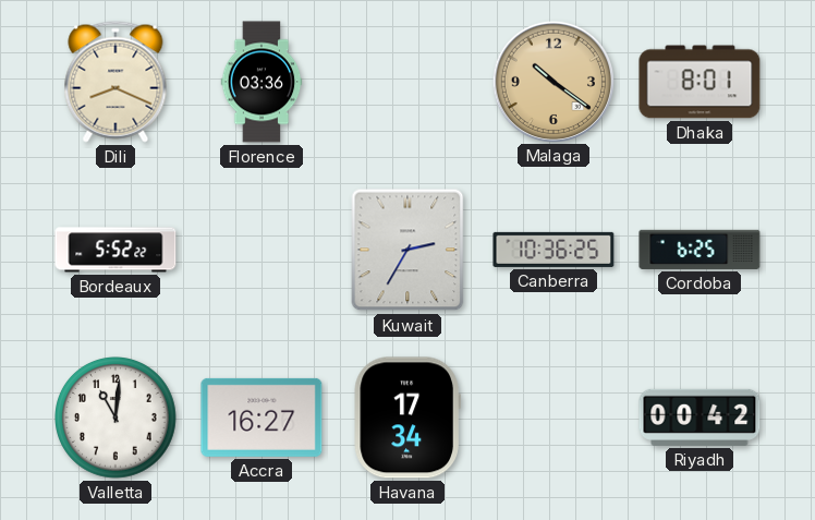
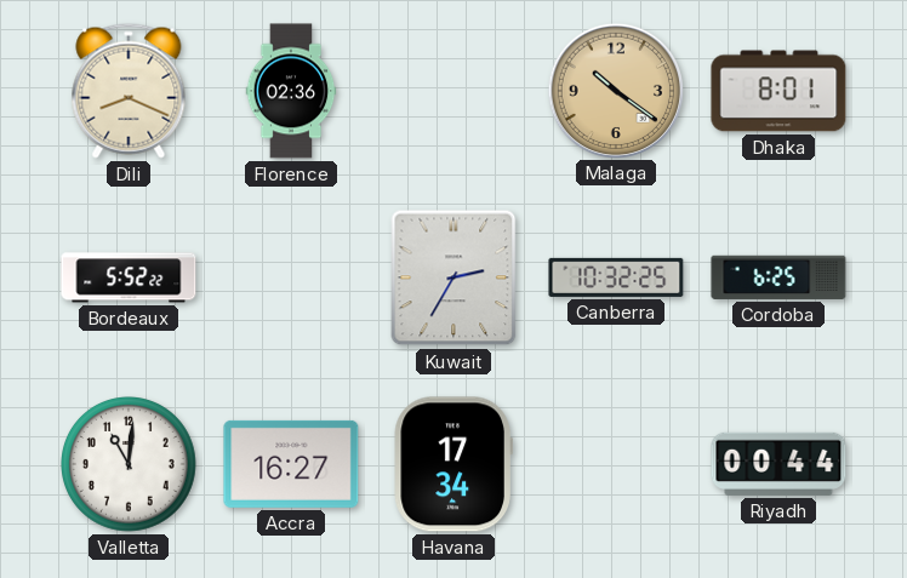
Florence: 03:36 -> 02:36 (291, 91)
Canberra: 10:36 -> 10:32 (616, 277)
Riyadh: 00:42 -> 00:44 (778, 464)
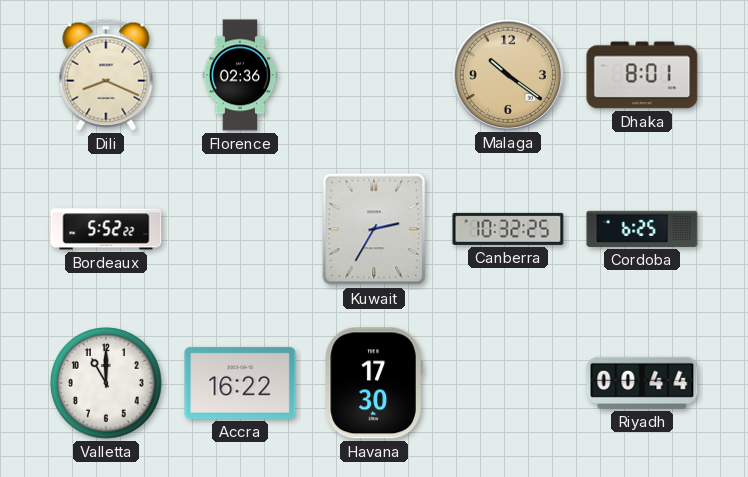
Valletta: 11:01 -> 11:00 (107, 384)
Accra: 16:27 -> 16:22 (240, 383)
Havana: 17:34 -> 17:30 (374, 383)
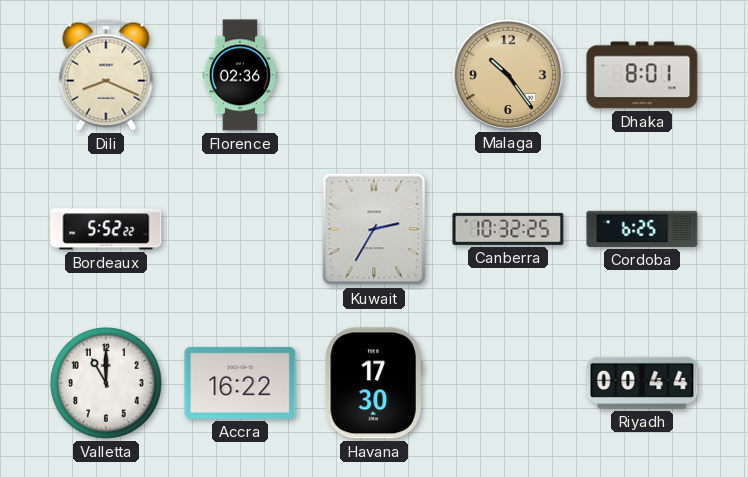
Malaga: 10:21 -> 10:24 (507, 74)
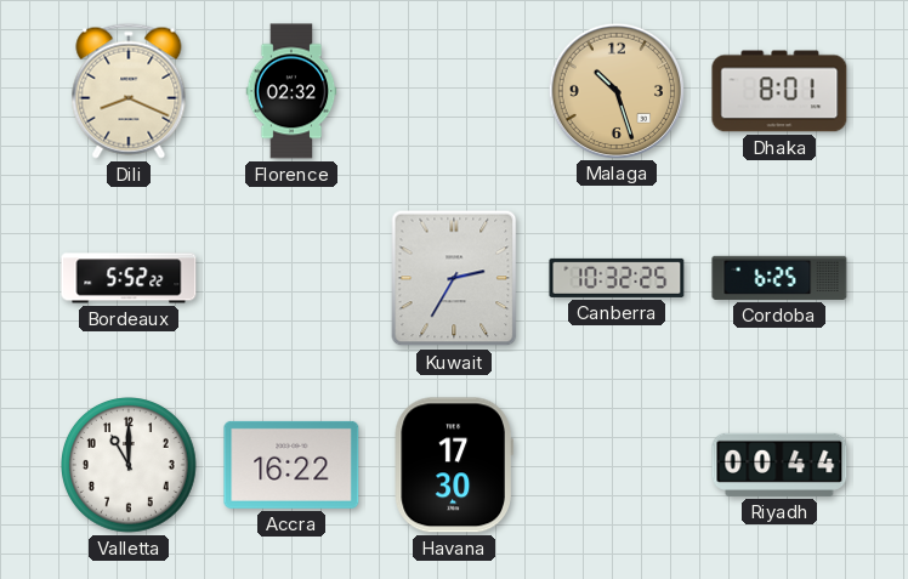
Florence: 02:36 -> 02:32 (291, 91)
Malaga: 10:24 -> 10:27 (615, 90)
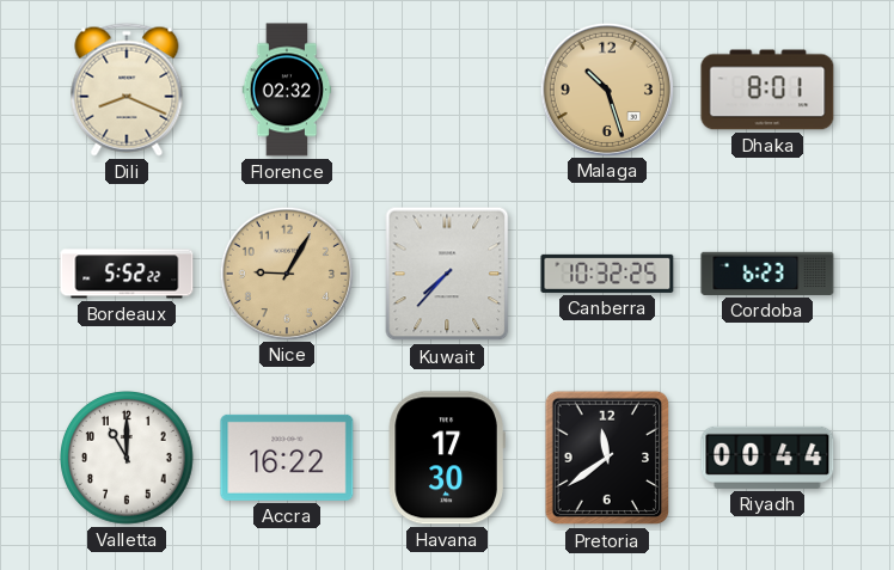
Nice: none -> 9:05 (286, 272)
Kuwait: 2:35 -> 7:37 (447, 274)
Cordoba: 6:25 -> 6:23 (767, 274)
Pretoria: none -> 11:39 (607, 458)
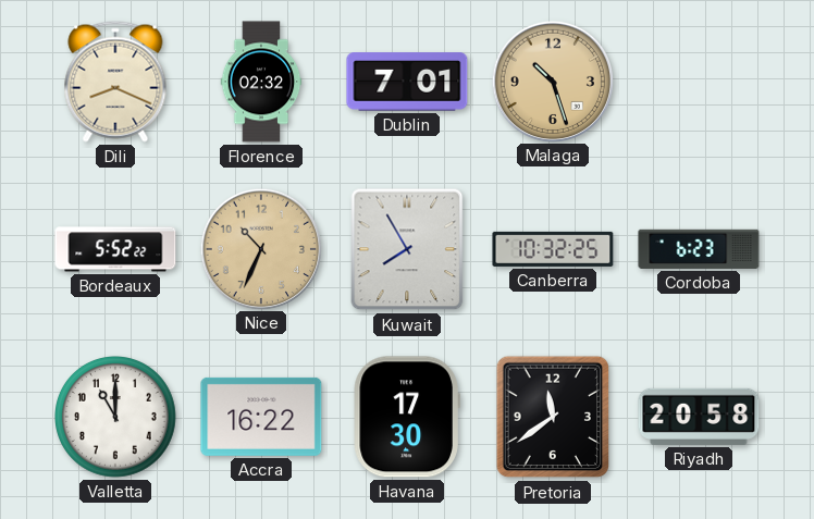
Dublin: none -> 7:01 (407, 82)
Dhaka: 8:01 -> none (767, 90)
Nice: 9:05 -> 10:34 (260, 248)
Kuwait: 7:37 -> 7:55 (407, 249)
Riyadh: 00:44 -> 20:58 (699, 417)
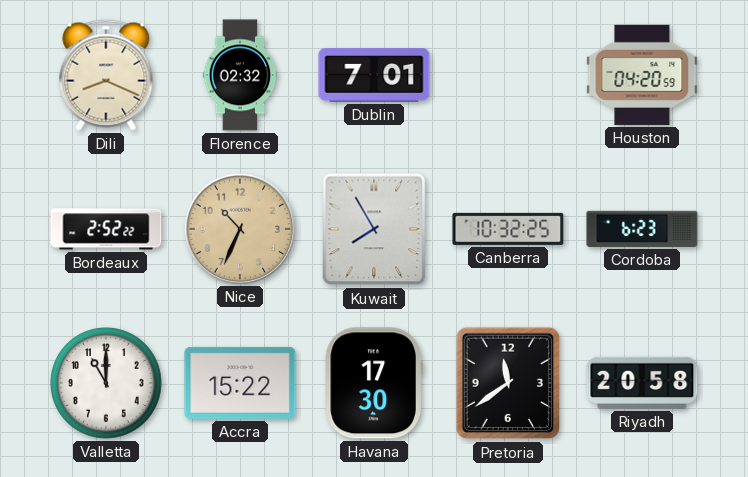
Malaga: 10:27 -> none (552, 81)
Houston: none -> 04:20 (642, 75)
Bordeaux: 5:52 -> 2:52 (106, 229)
Accra: 16:22 -> 15:22 (240, 383)
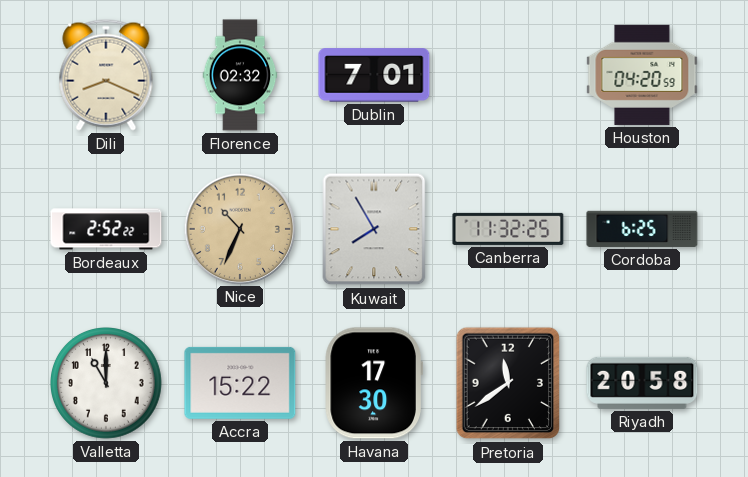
Canberra: 10:32 -> 11:32 (508, 229)
Cordoba: 6:23 -> 6:25 (642, 229)
